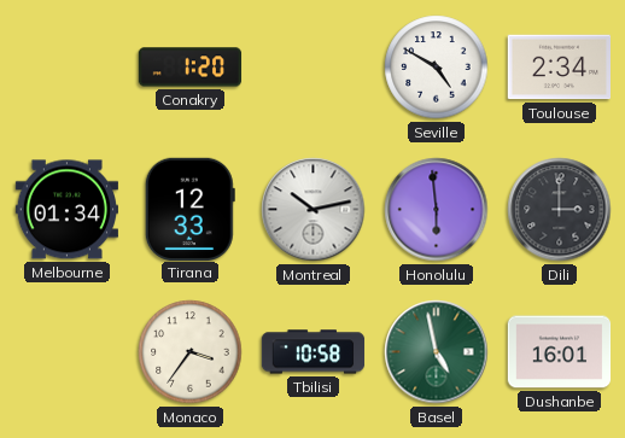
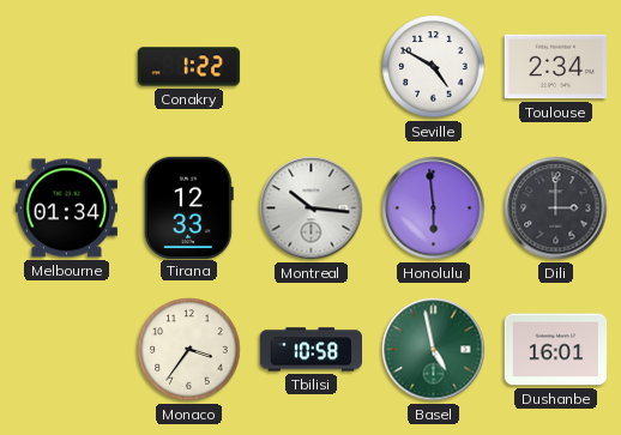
Conakry: 1:20 -> 1:22 (189, 67)
Montreal: 10:13 -> 10:16 (312, 209)
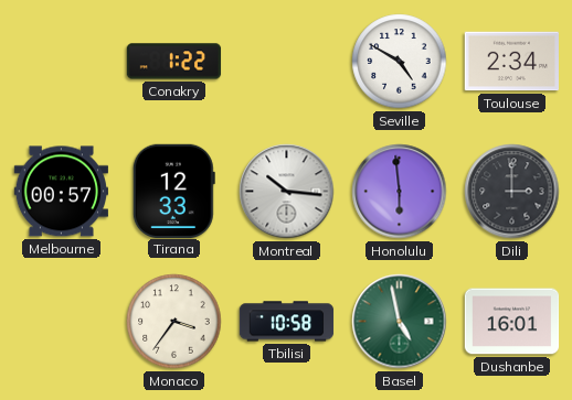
Melbourne: 01:34 -> 00:57 (61, 192)
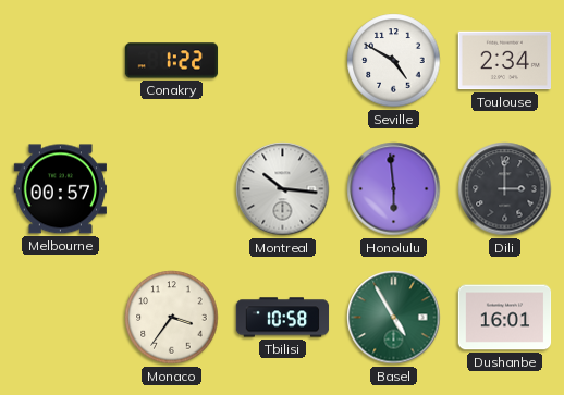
Tirana: 12:33 -> none (173, 191)
Basel: 4:58 -> 4:55 (394, 318)
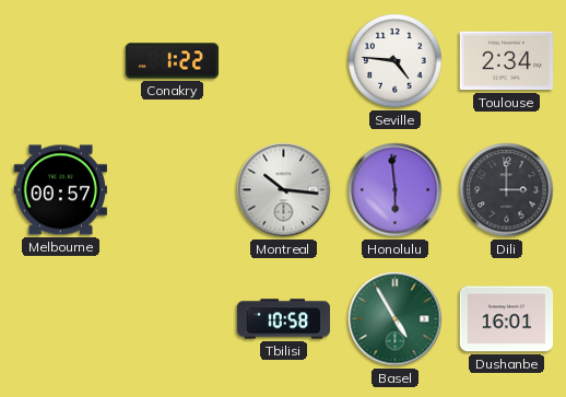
Seville: 4:50 -> 4:46 (396, 61)
Monaco: 3:36 -> none (172, 318)
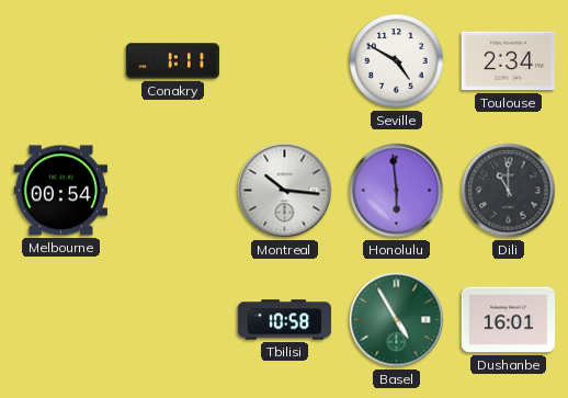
Conakry: 1:22 -> 1:11 (173, 61)
Seville: 4:46 -> 4:50 (397, 61)
Melbourne: 00:57 -> 00:54 (60, 191)
Dili: 3:00 -> 11:00 (509, 191)
